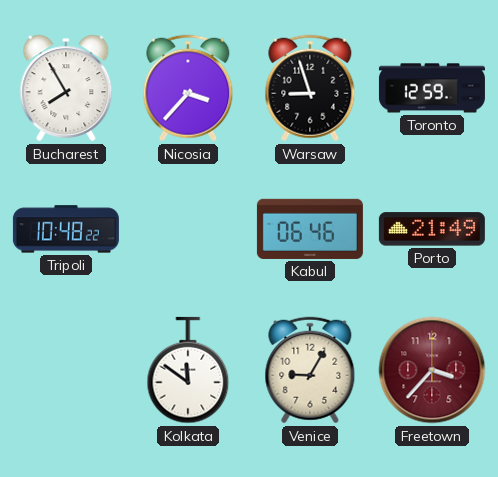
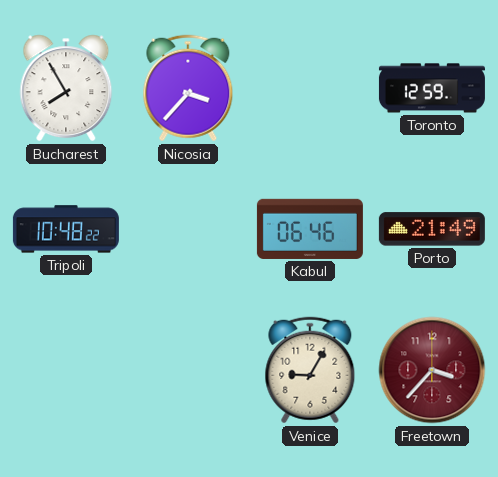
Warsaw: 8:57 -> none (310, 88)
Kolkata: 11:51 -> none (188, 370)
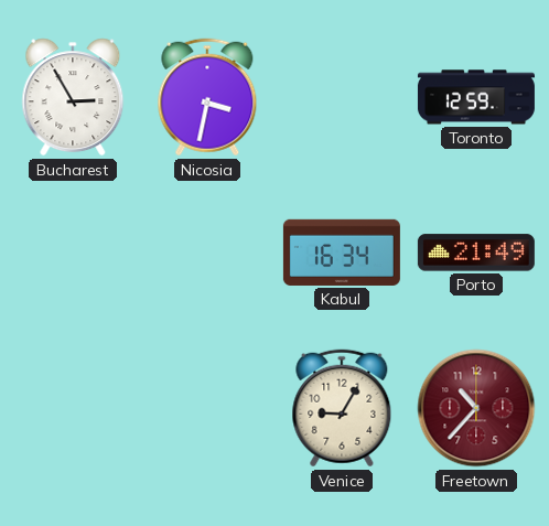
Bucharest: 7:55 -> 2:55 (73, 97)
Nicosia: 3:37 -> 3:32 (207, 97)
Tripoli: 10:48 -> none (66, 229)
Kabul: 06:46 -> 16:34 (342, 253)
Freetown: 3:37 -> 10:37 (476, 408)
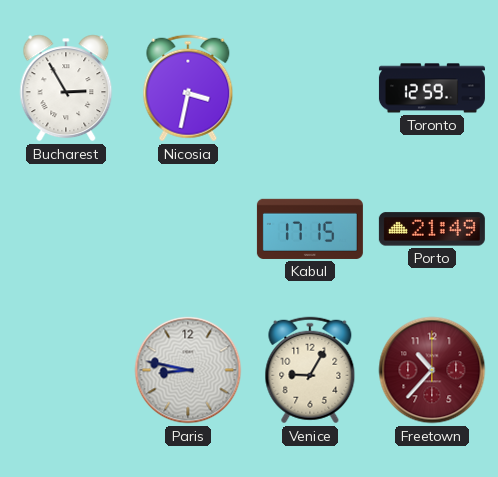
Kabul: 16:34 -> 17:15 (310, 229)
Paris: none -> 8:47 (188, 370)
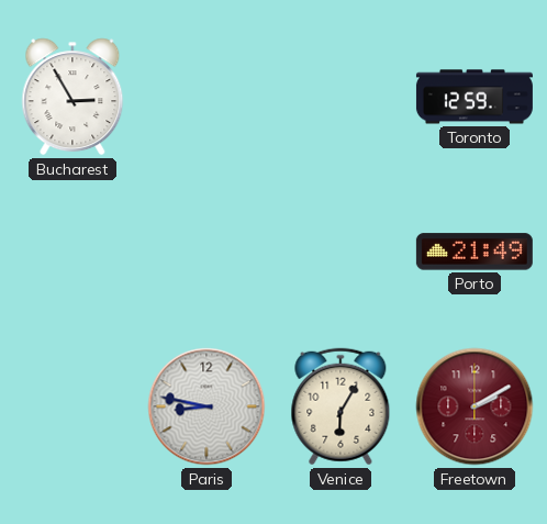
Nicosia: 3:32 -> none (188, 88)
Kabul: 17:15 -> none (310, 229)
Venice: 9:05 -> 6:05 (341, 406)
Freetown: 10:37 -> 2:10 (475, 406)
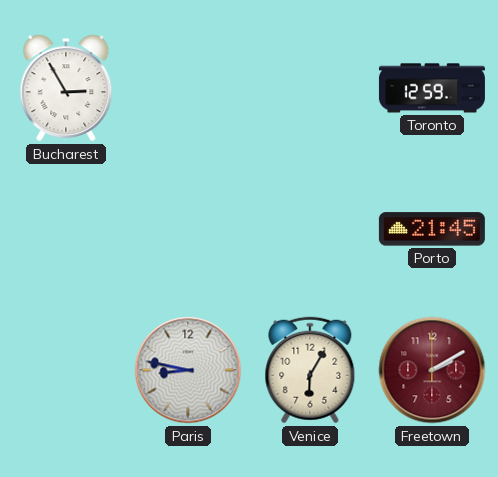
Porto: 21:49 -> 21:45 (432, 229)
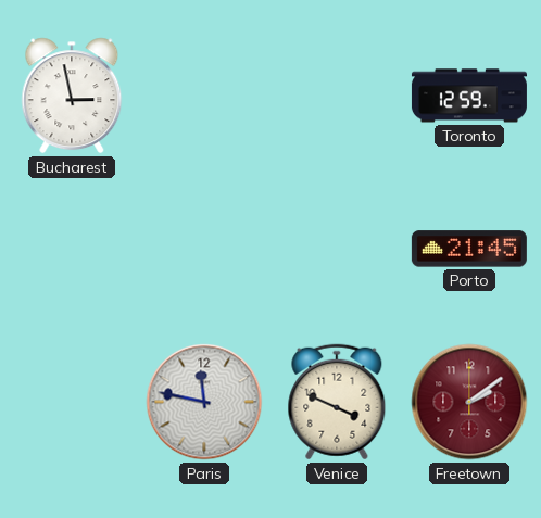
Bucharest: 2:55 -> 2:58 (72, 96)
Paris: 8:47 -> 11:47 (204, 402)
Venice: 6:05 -> 3:49 (337, 402)
Freetown: 2:10 -> 2:09 (469, 402)
